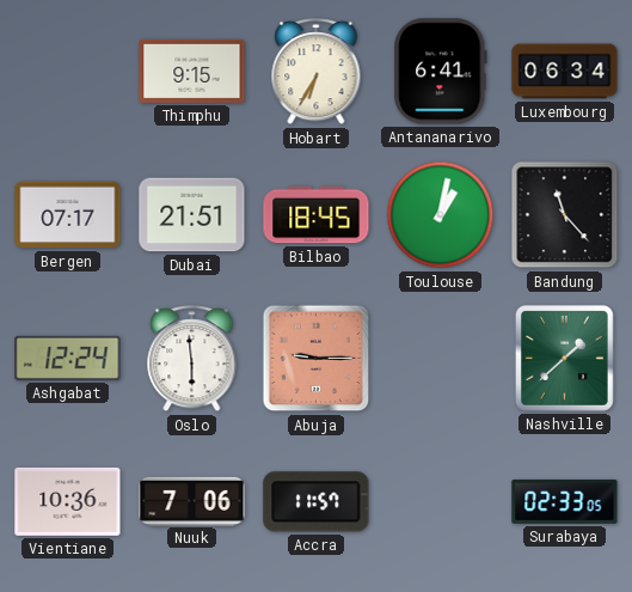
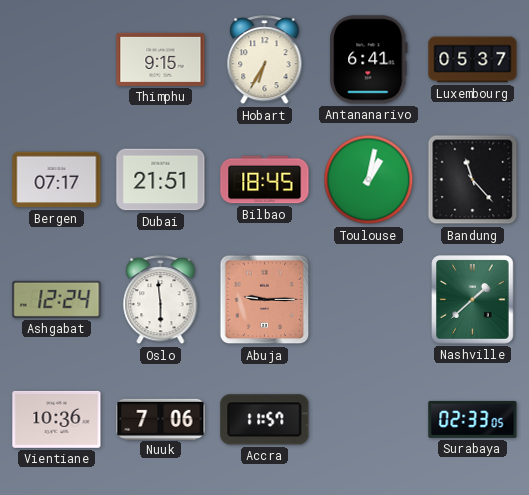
Luxembourg: 06:34 -> 05:37 (473, 60)
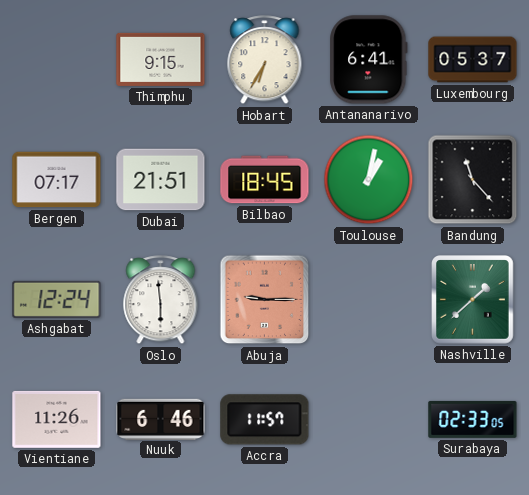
Vientiane: 10:36 -> 11:26 (57, 419)
Nuuk: 7:06 -> 6:46 (161, 419)
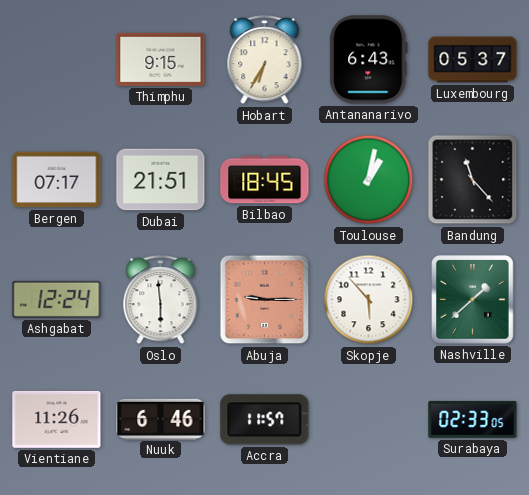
Antananarivo: 6:41 -> 6:43 (369, 60)
Skopje: none -> 5:53 (369, 300)
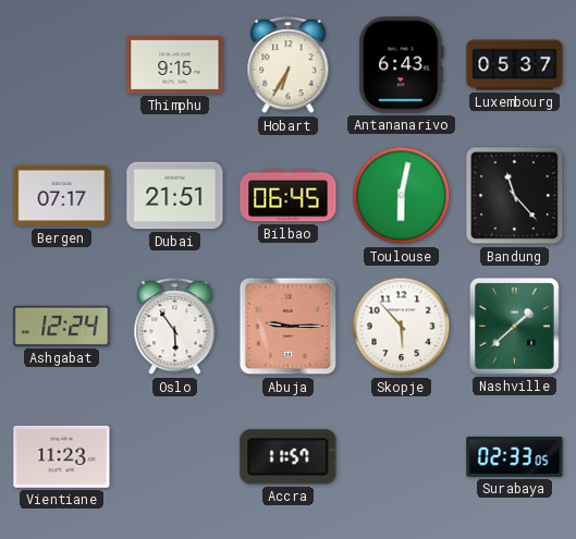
Bilbao: 18:45 -> 06:45 (289, 196)
Toulouse: 1:02 -> 6:02 (402, 196)
Oslo: 5:59 -> 5:54 (175, 327)
Vientiane: 11:26 -> 11:23 (62, 456)
Nuuk: 6:46 -> none (161, 419)
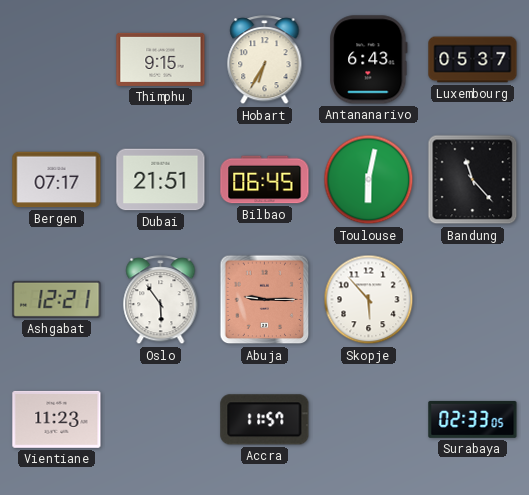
Ashgabat: 12:24 -> 12:21 (57, 299)
Nashville: 1:38 -> none (515, 327)
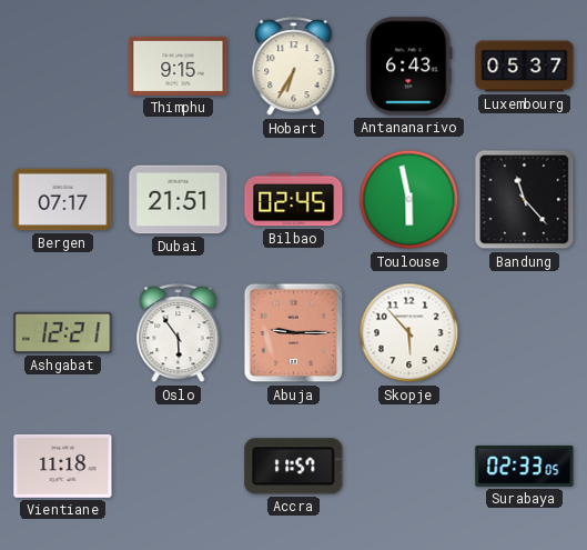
Bilbao: 06:45 -> 02:45 (294, 200)
Toulouse: 6:02 -> 5:58 (409, 200)
Vientiane: 11:23 -> 11:18 (63, 466)
